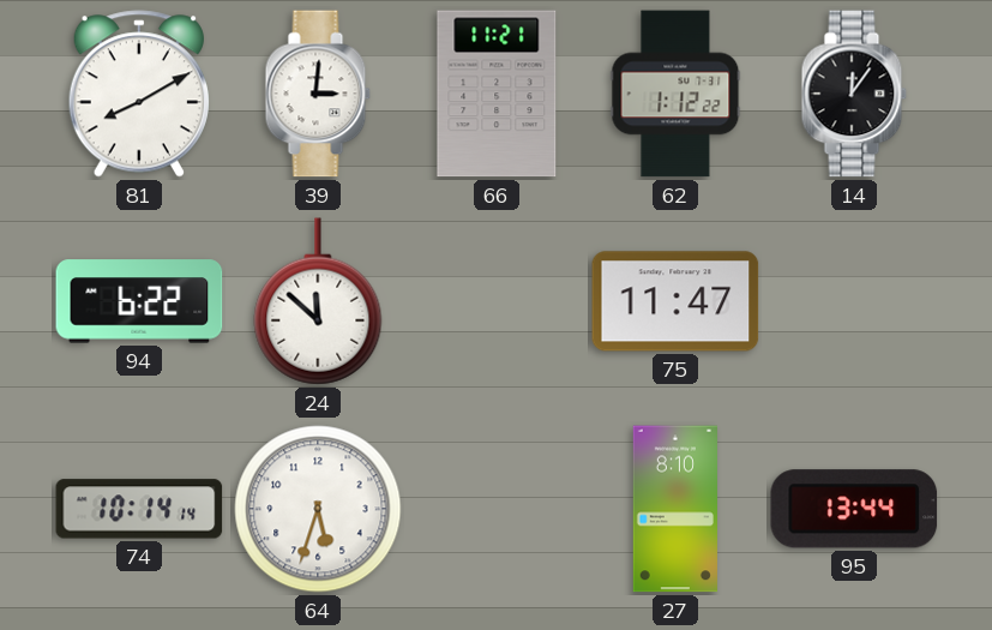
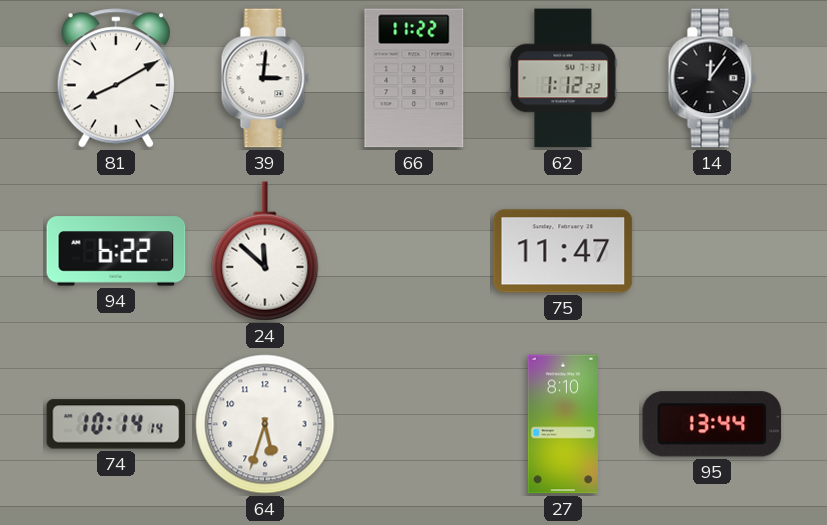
66: 11:21 -> 11:22 (414, 78)
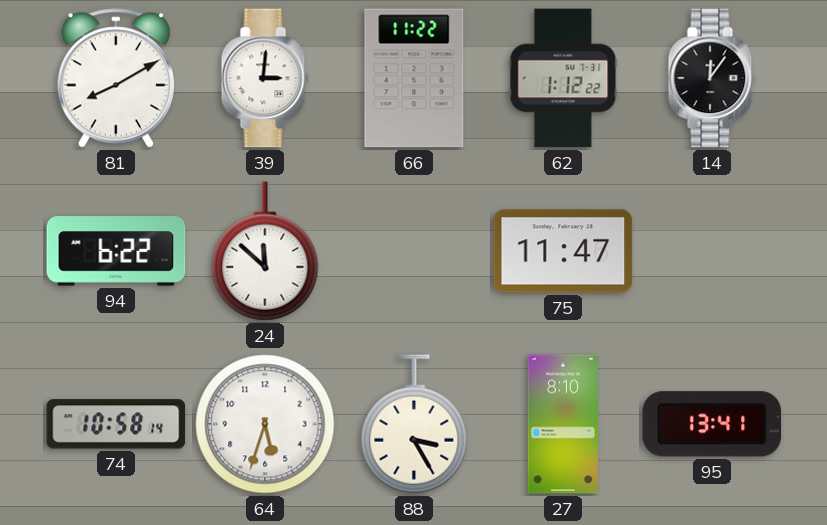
74: 10:14 -> 10:58 (116, 424)
88: none -> 3:25 (414, 424)
95: 13:44 -> 13:41 (712, 424)
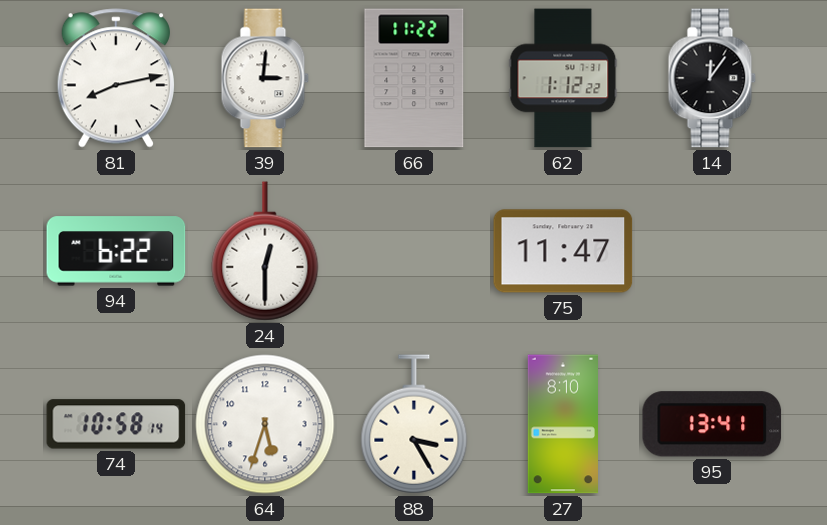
81: 8:10 -> 8:13 (115, 78)
24: 11:52 -> 12:30 (265, 251)
